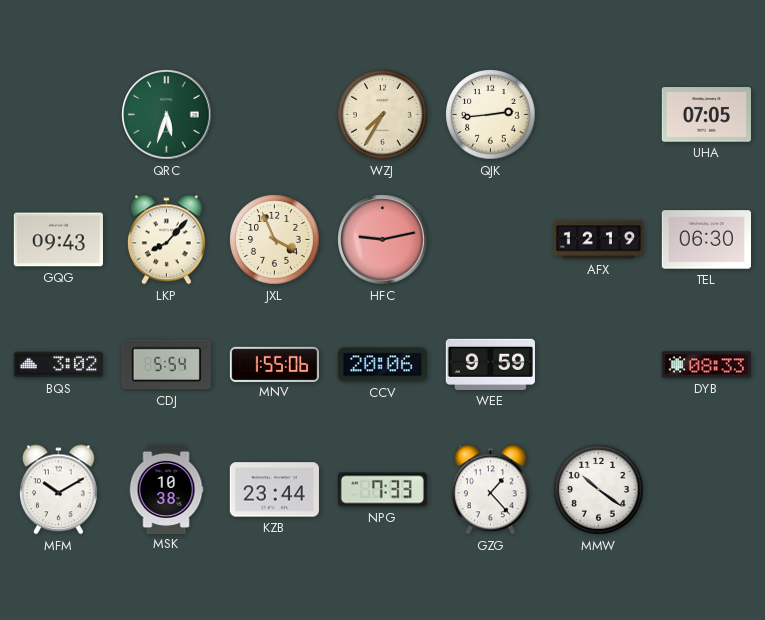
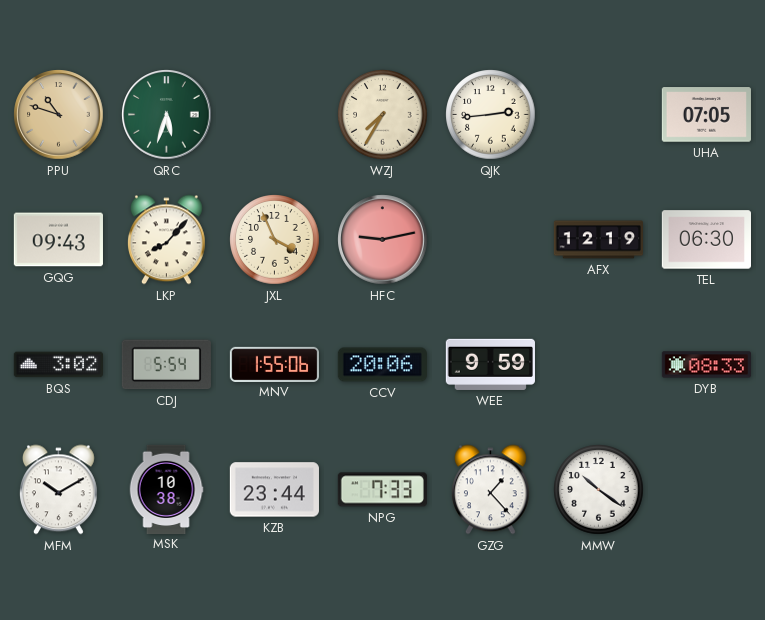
PPU: none -> 10:48 (59, 115)
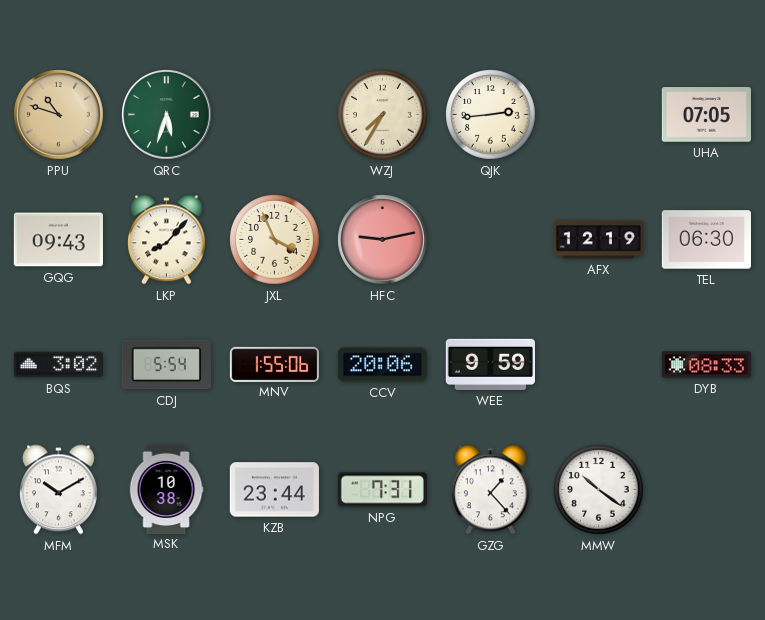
NPG: 7:33 -> 7:31 (382, 490)
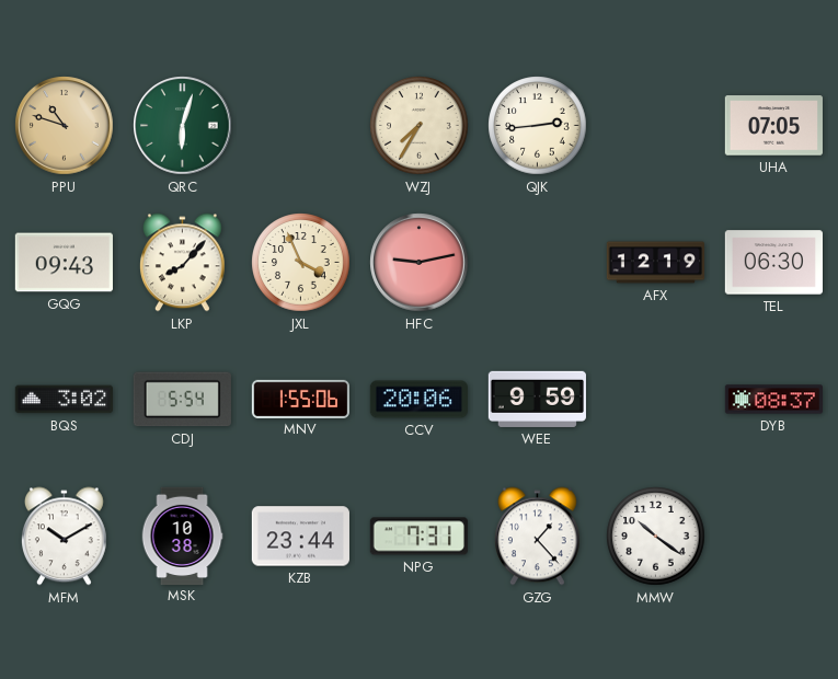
QRC: 5:33 -> 6:03 (183, 126)
DYB: 08:33 -> 08:37 (773, 400)
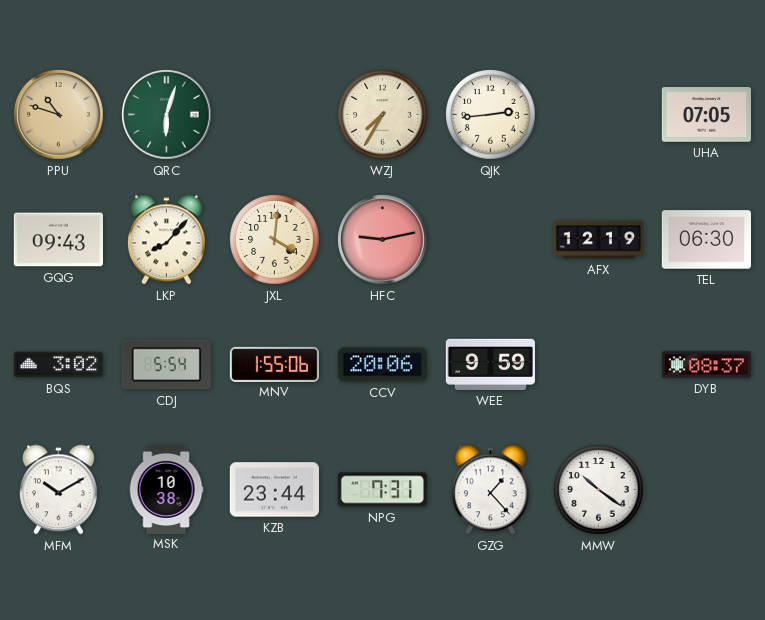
JXL: 3:56 -> 4:01 (275, 240)
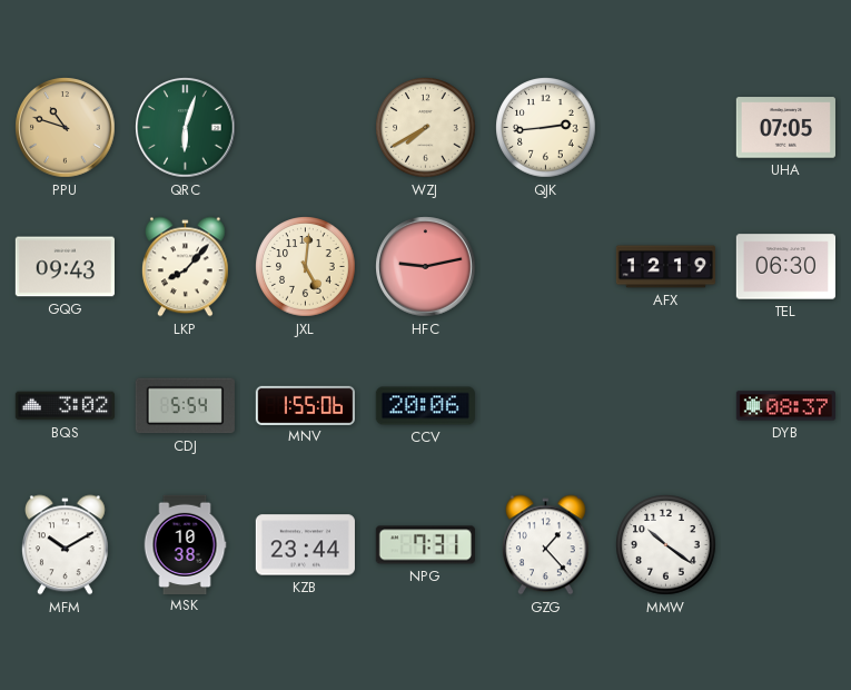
WZJ: 7:35 -> 7:40 (426, 128)
JXL: 4:01 -> 5:01 (306, 267)
WEE: 9:59 -> none (490, 364)
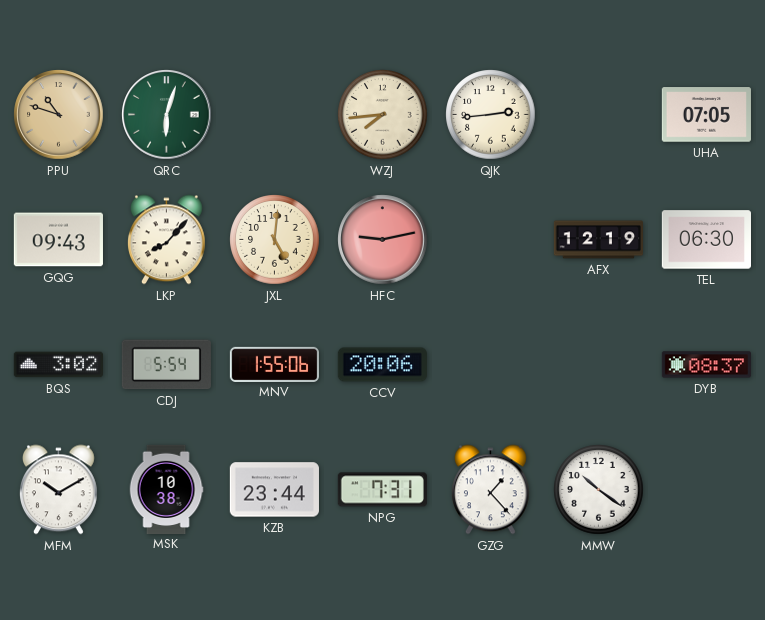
WZJ: 7:40 -> 7:44 (383, 115)
